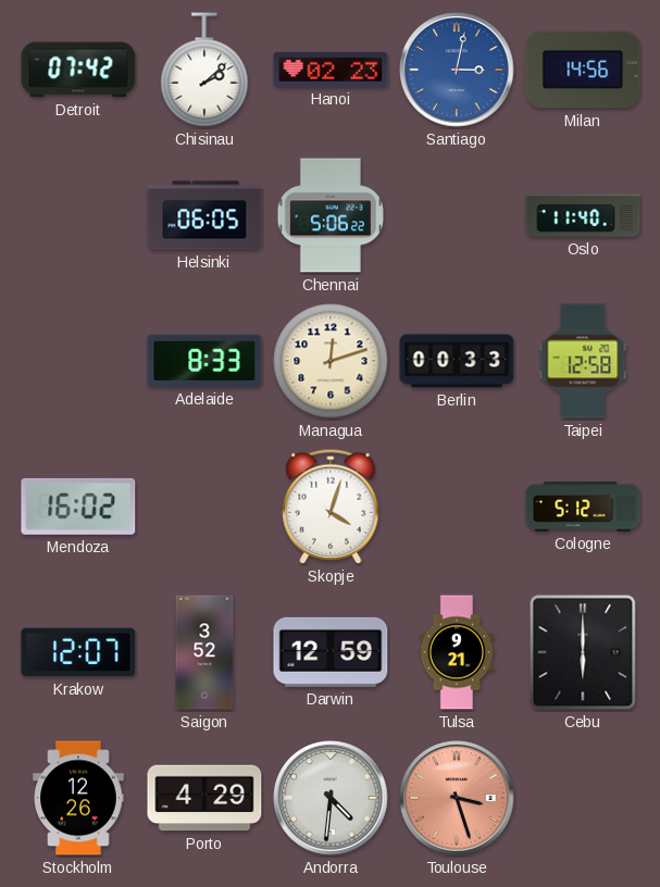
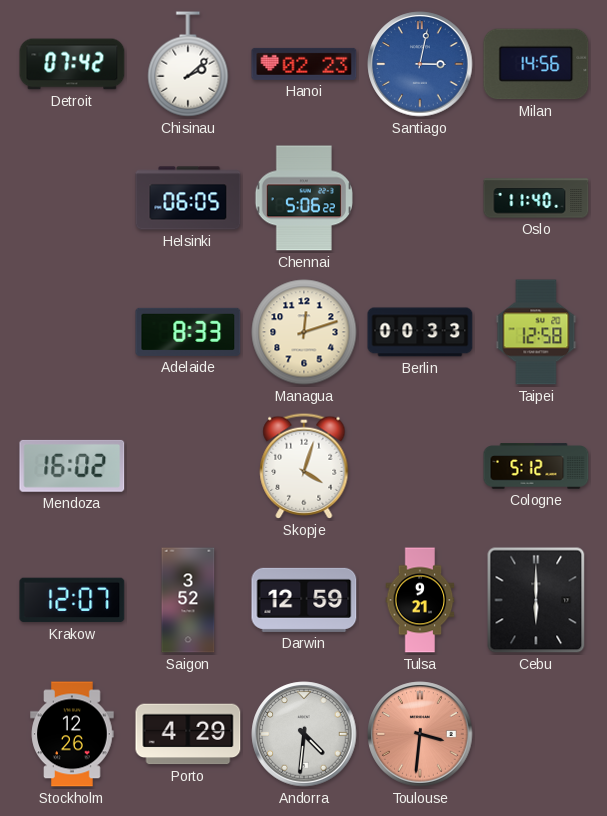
Toulouse: 3:27 -> 3:31 (420, 734)
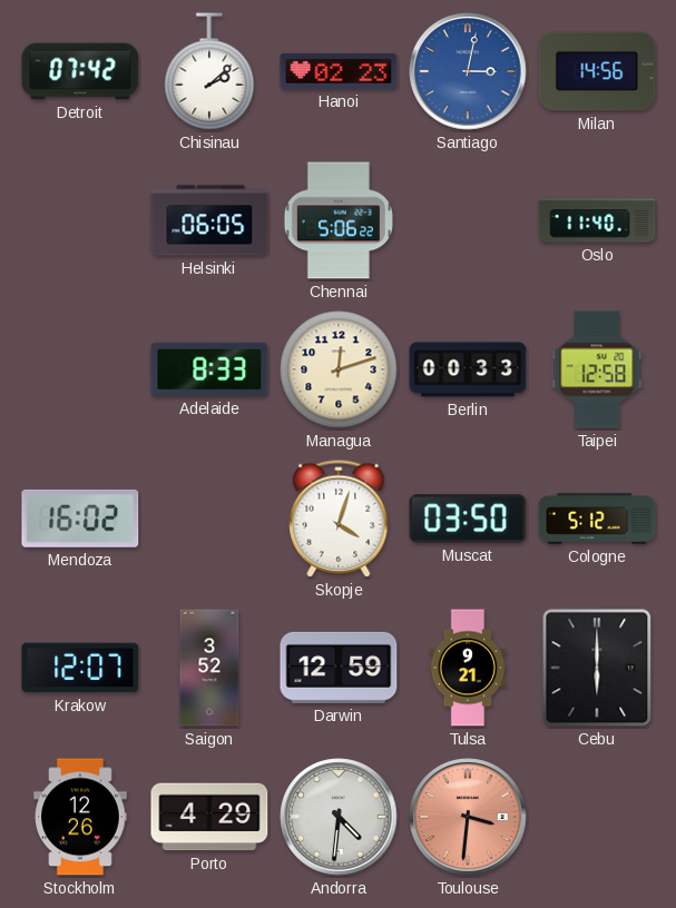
Muscat: none -> 03:50 (468, 519)
